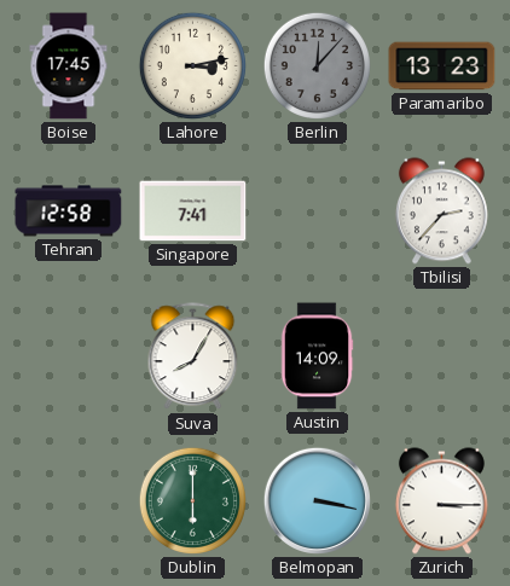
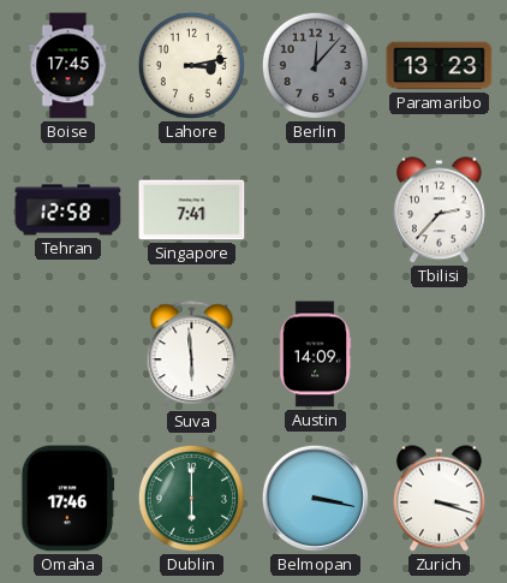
Suva: 8:05 -> 5:59 (192, 355)
Omaha: none -> 17:46 (68, 499)
Zurich: 3:15 -> 3:18 (439, 499)
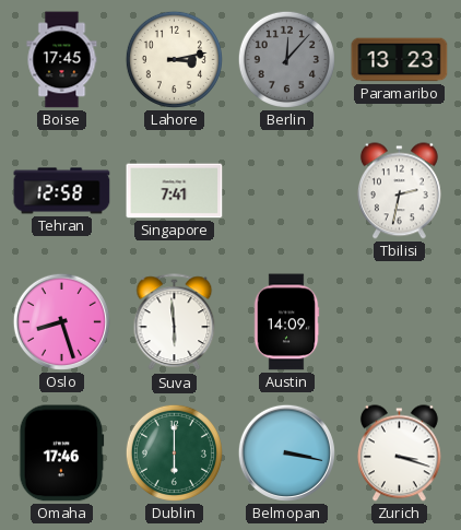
Tbilisi: 2:37 -> 2:32 (399, 191)
Oslo: none -> 8:27 (61, 321)
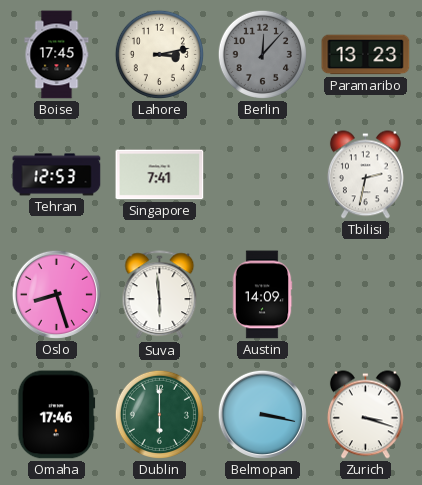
Tehran: 12:58 -> 12:53 (57, 175)
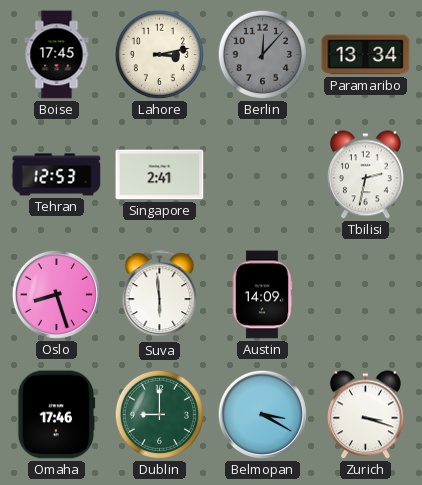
Paramaribo: 13:23 -> 13:34 (366, 55)
Singapore: 7:41 -> 2:41 (160, 175)
Dublin: 6:00 -> 9:00 (159, 414)
Belmopan: 3:17 -> 3:20 (262, 414)
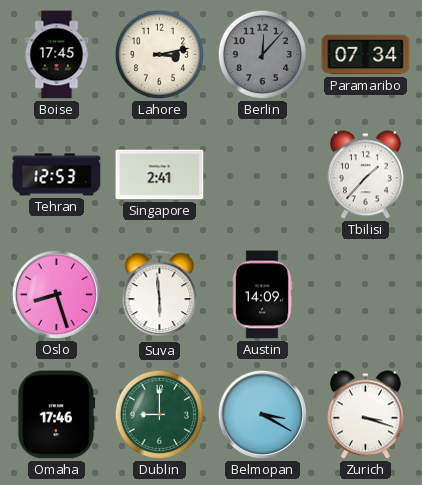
Paramaribo: 13:34 -> 07:34 (366, 55)
Tbilisi: 2:32 -> 1:37 (365, 175)
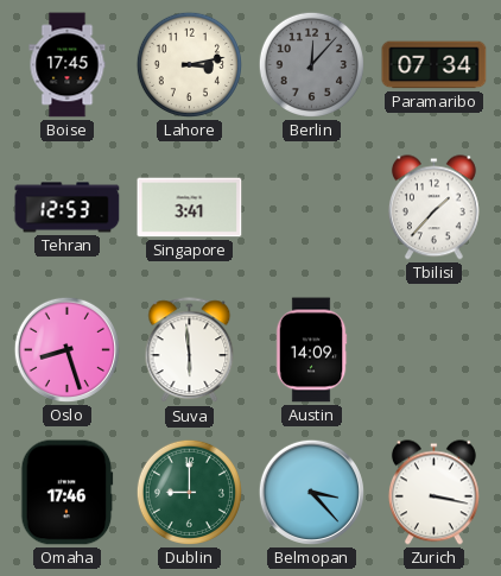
Singapore: 2:41 -> 3:41 (190, 208)
Belmopan: 3:20 -> 3:23 (311, 492)
Zurich: 3:18 -> 3:17 (433, 493)
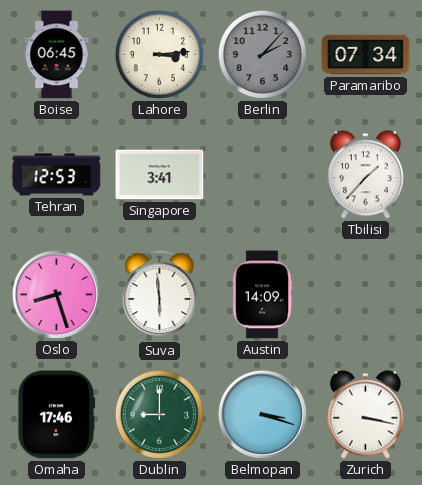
Boise: 17:45 -> 06:45 (57, 55)
Lahore: 3:13 -> 3:14 (159, 54)
Berlin: 12:07 -> 2:07 (262, 54)
Belmopan: 3:23 -> 3:18 (262, 414)
